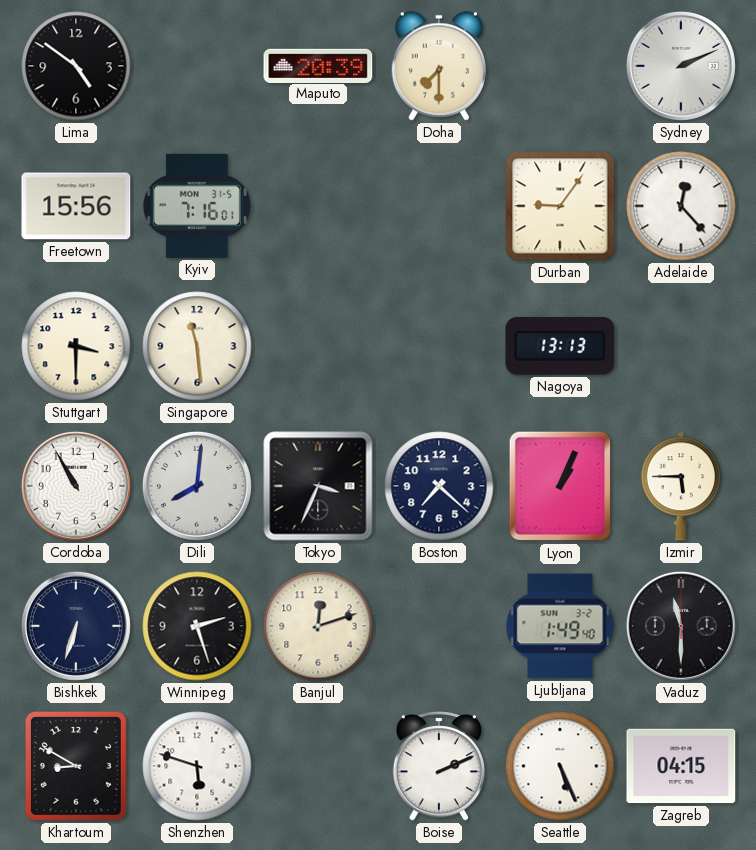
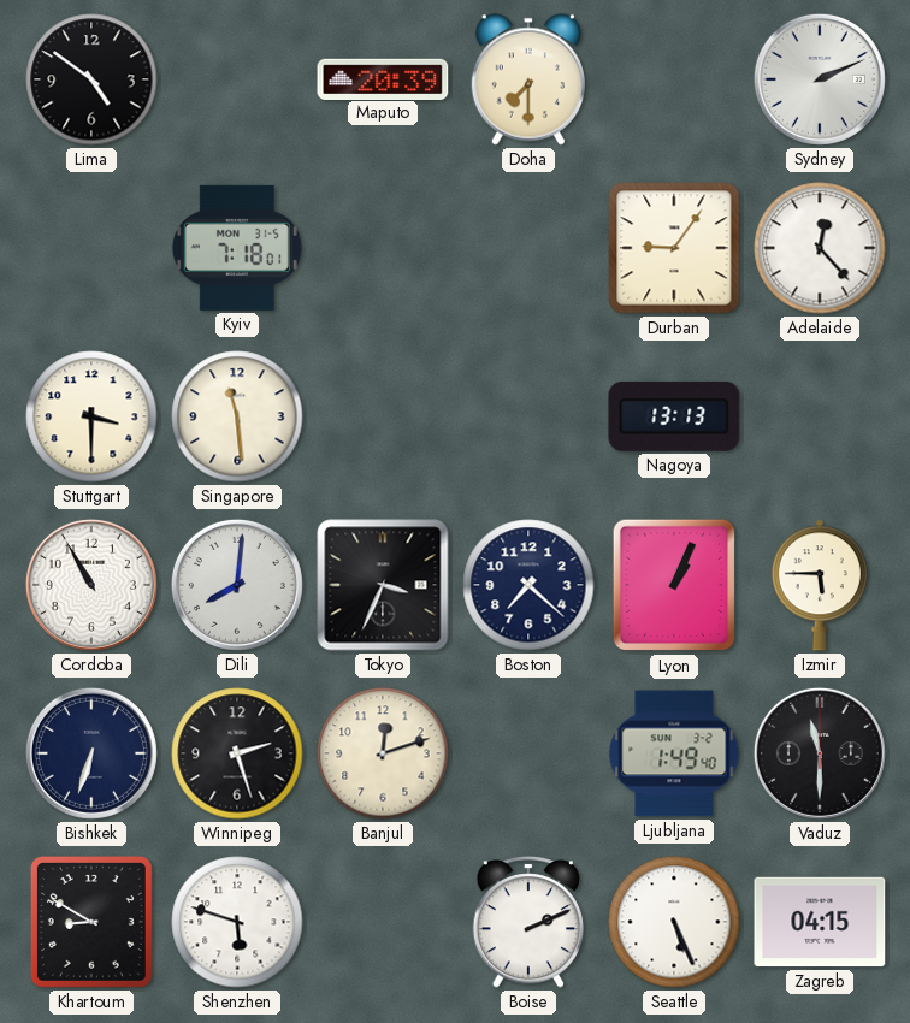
Freetown: 15:56 -> none (76, 206)
Kyiv: 7:16 -> 7:18 (237, 248)
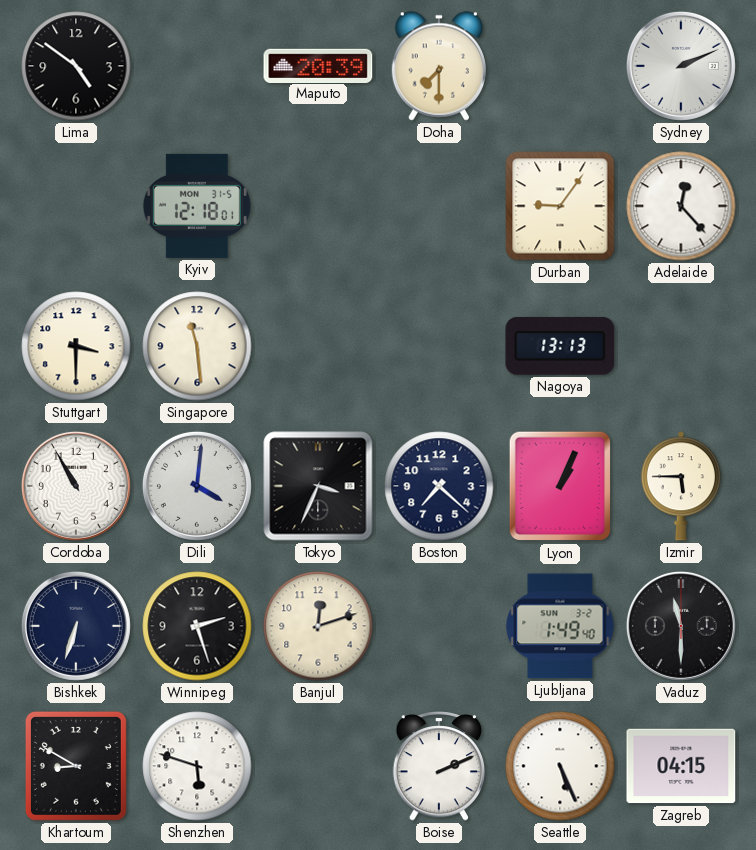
Kyiv: 7:18 -> 12:18 (197, 206)
Dili: 8:01 -> 4:01 (197, 486)
